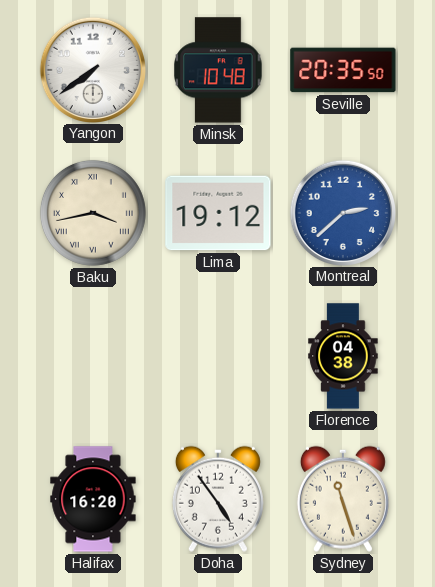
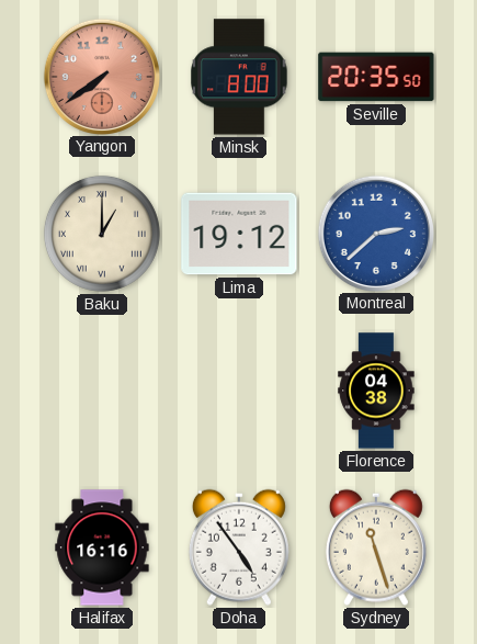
Yangon dial: white -> salmon (101, 76)
Minsk: 10:48 -> 8:00 (239, 77)
Baku: 3:43 -> 1:00 (102, 234)
Halifax: 16:20 -> 16:16 (102, 547)
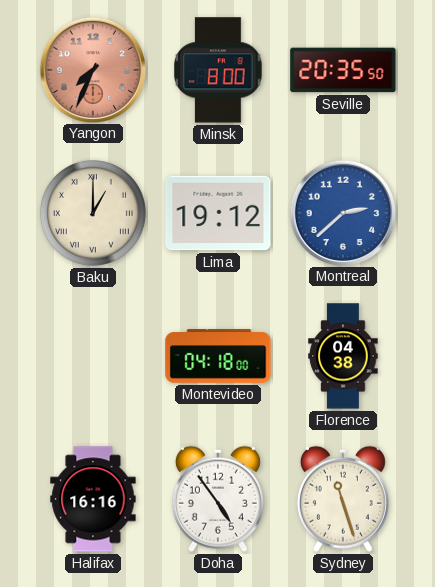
Yangon: 7:39 -> 7:34 (92, 69)
Montevideo: none -> 04:18 (218, 356)
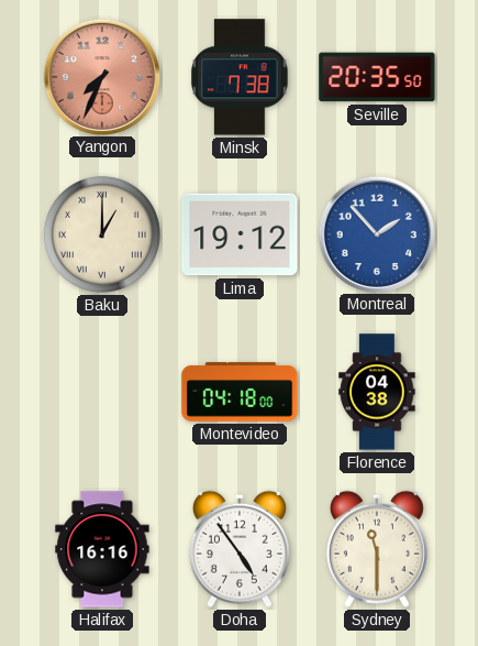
Minsk: 8:00 -> 7:38 (240, 77)
Montreal: 2:38 -> 1:53 (376, 233)
Sydney: 11:27 -> 11:30 (377, 549)
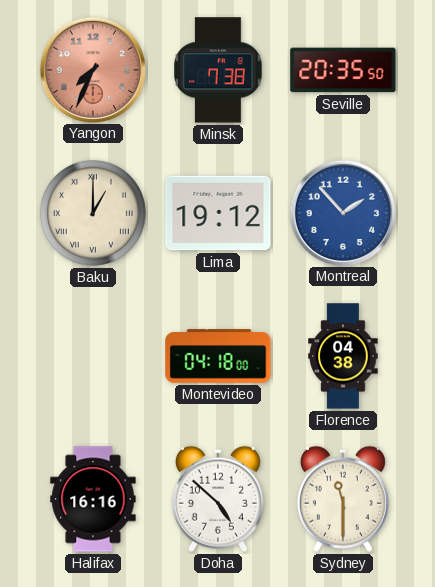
Doha: 4:54 -> 4:52 (218, 499)
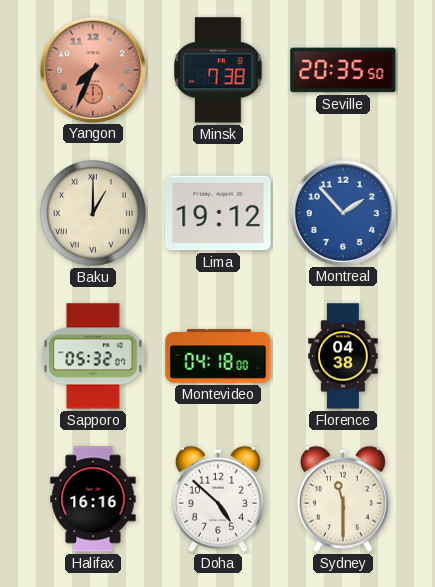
Sapporo: none -> 05:32 (93, 356)
